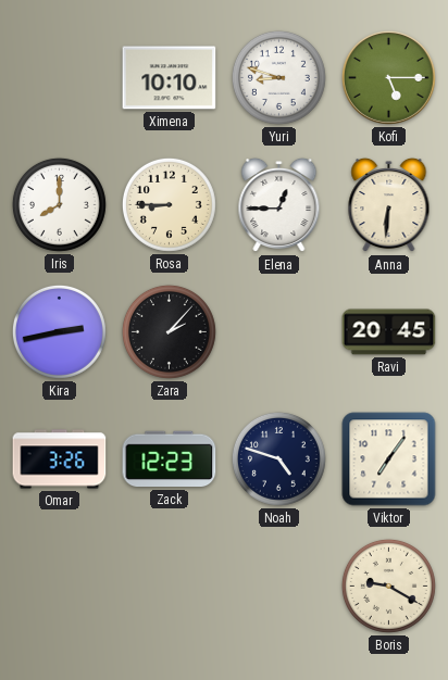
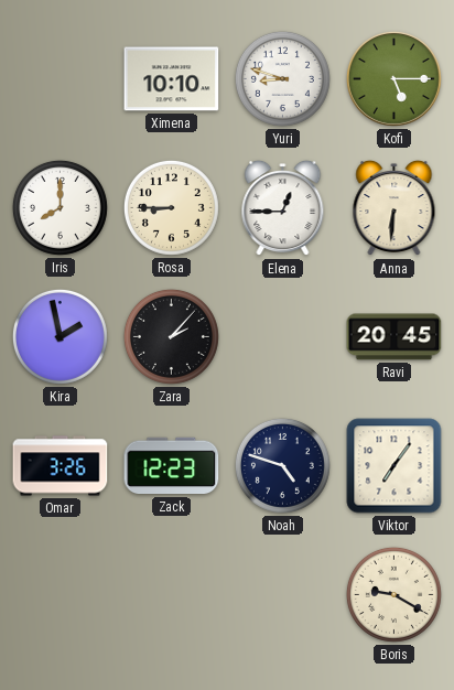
Kira: 2:43 -> 1:58 (60, 336)
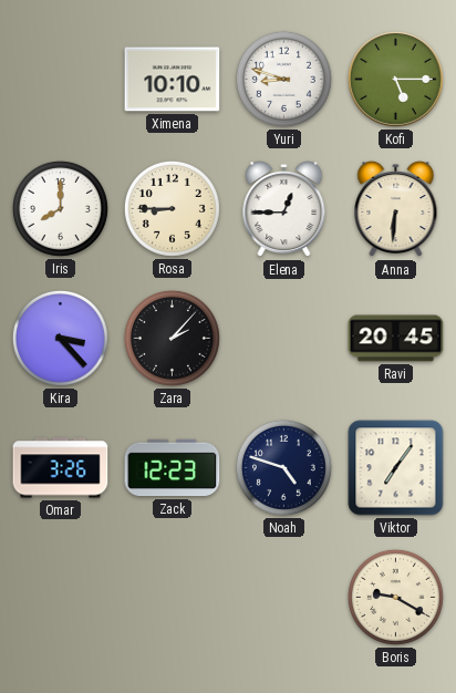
Kira: 1:58 -> 3:23 (60, 338)
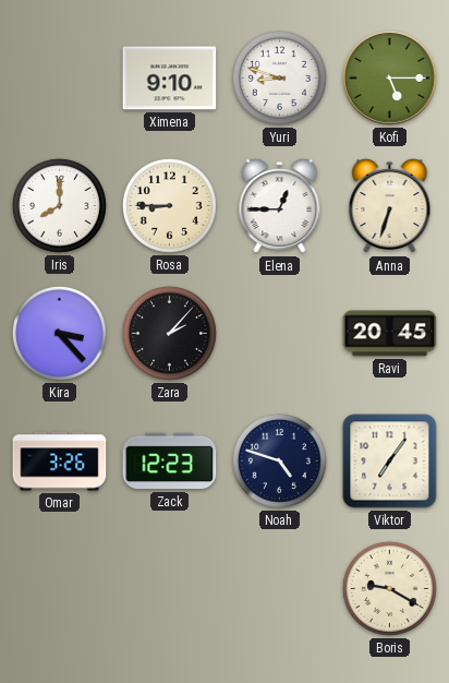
Ximena: 10:10 -> 9:10 (170, 79)
Anna: 6:31 -> 6:33 (390, 206)
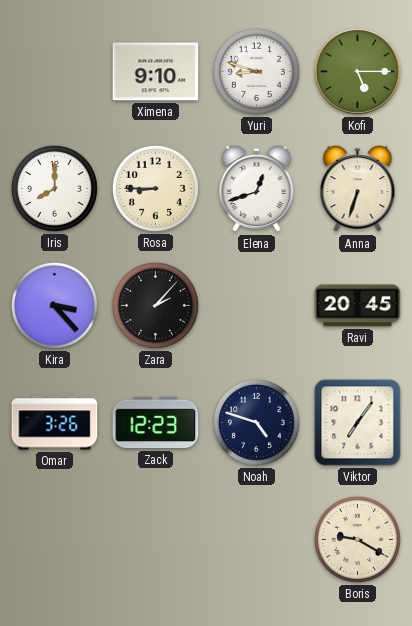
Elena: 12:45 -> 12:42 (257, 189)
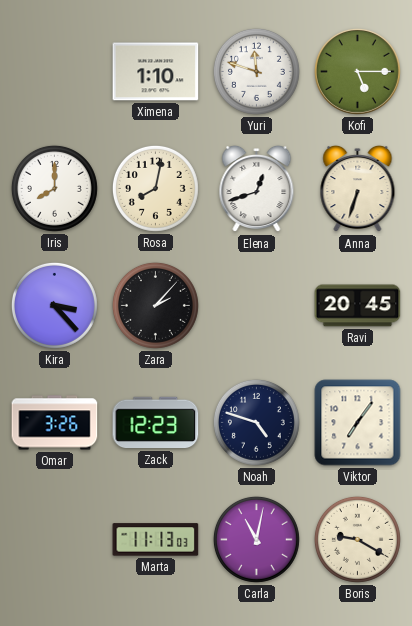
Ximena: 9:10 -> 1:10 (156, 72)
Yuri: 8:48 -> 11:48 (256, 71)
Rosa: 8:45 -> 8:02 (155, 188)
Marta: none -> 11:13 (156, 540)
Carla: none -> 11:02 (256, 539)
